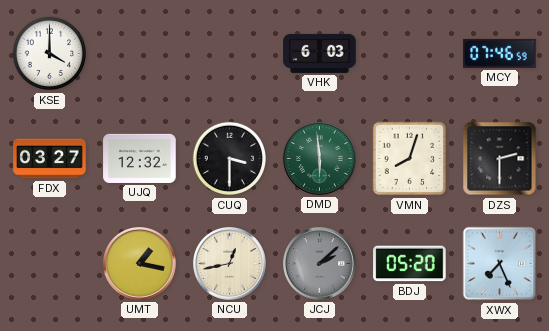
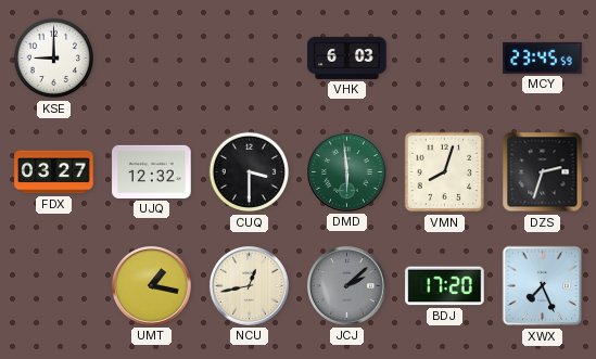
KSE: 4:00 -> 9:00 (54, 59)
MCY: 07:46 -> 23:45 (543, 57)
DZS: 2:30 -> 2:33 (543, 172)
BDJ: 05:20 -> 17:20 (445, 286)
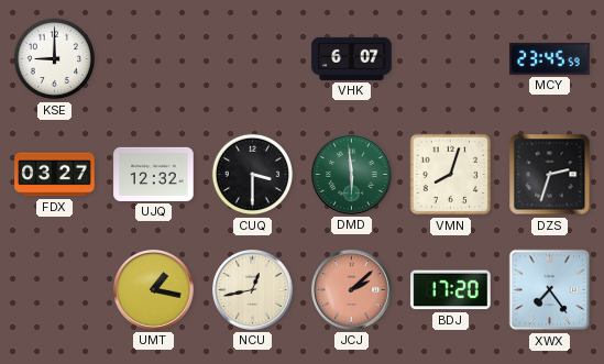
VHK: 6:03 -> 6:07 (352, 58)
JCJ dial: grey -> salmon (352, 290)
XWX: 7:26 -> 7:24 (550, 290)
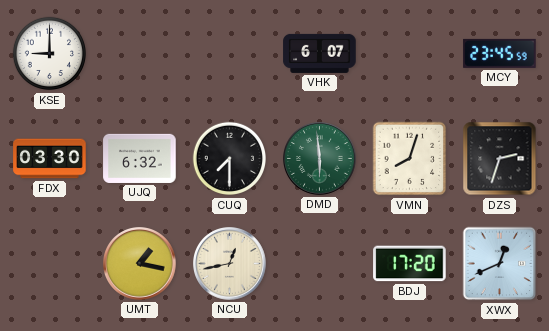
FDX: 03:27 -> 03:30 (50, 159)
UJQ: 12:32 -> 6:32 (140, 158)
CUQ: 3:30 -> 7:30 (230, 159)
JCJ: 2:08 -> none (352, 290)
XWX: 7:24 -> 12:41 (500, 264)
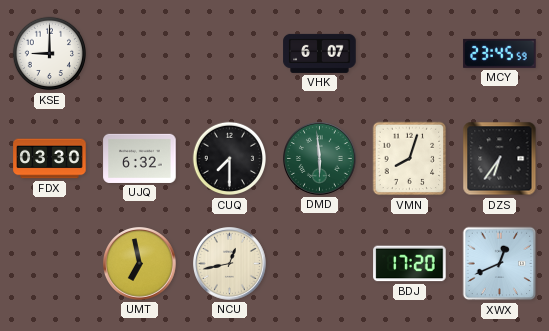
DZS: 2:33 -> 6:36 (500, 159)
UMT: 1:17 -> 6:58 (140, 264)
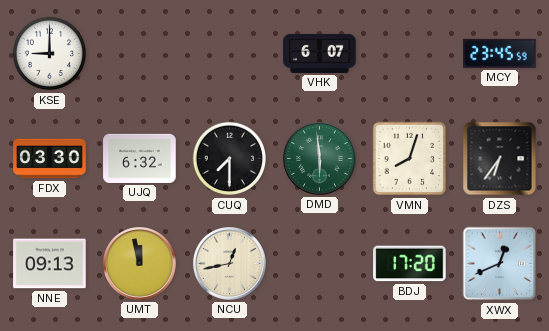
NNE: none -> 09:13 (50, 264)
UMT: 6:58 -> 11:58 (140, 264)
